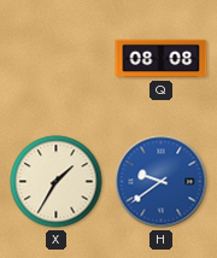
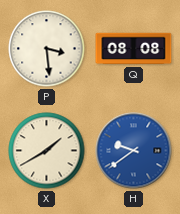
P: none -> 3:29 (47, 49)
X: 1:35 -> 1:40 (47, 151)
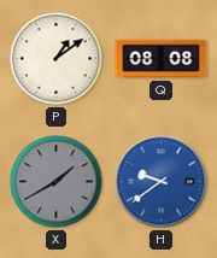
P: 3:29 -> 1:09 (57, 59)
X dial: cream -> grey (57, 182)
